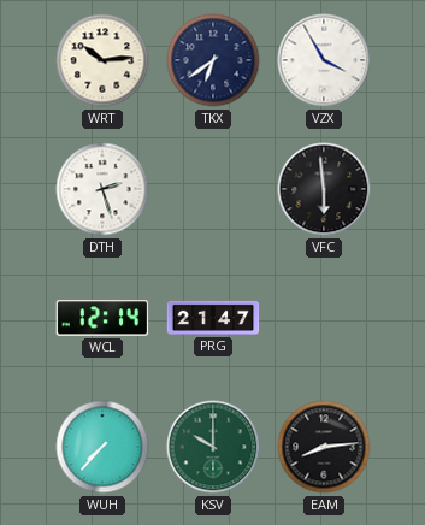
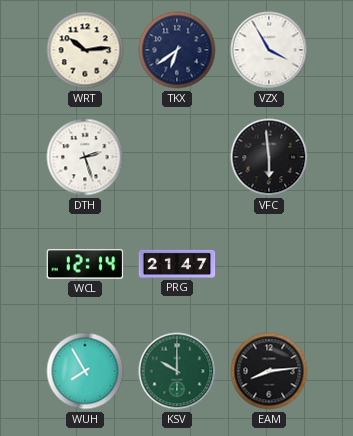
WUH: 7:37 -> 7:55 (85, 371)
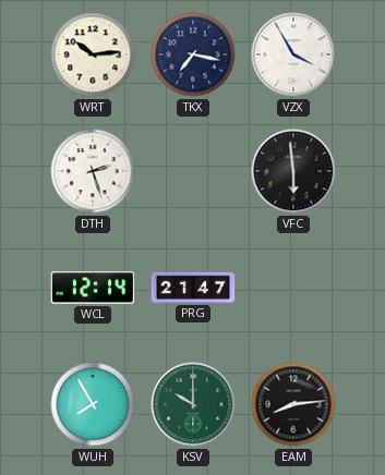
TKX: 6:39 -> 7:17 (193, 54)
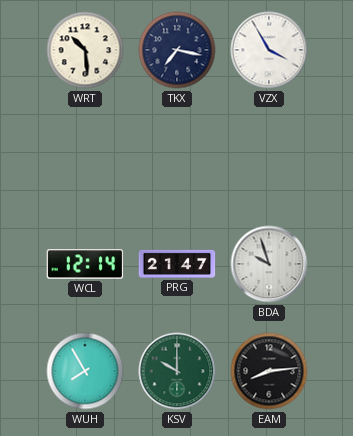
WRT: 10:14 -> 10:29 (85, 50)
DTH: 2:27 -> none (93, 171)
VFC: 5:59 -> none (293, 171)
BDA: none -> 9:57 (269, 264)
